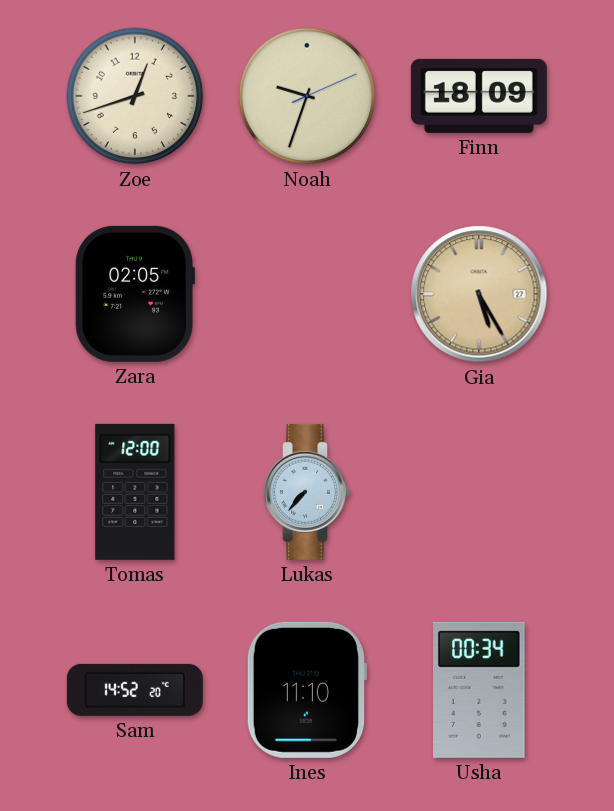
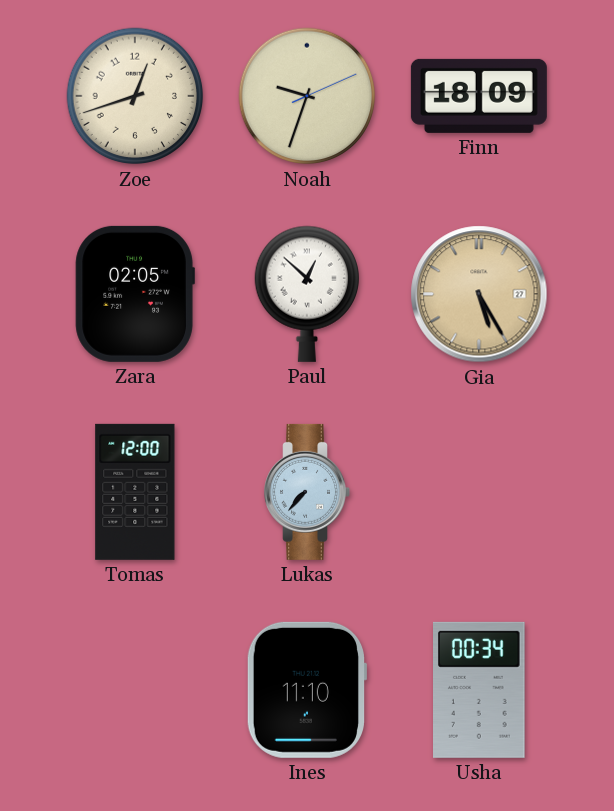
Paul: none -> 12:52 (306, 294)
Sam: 14:52 -> none (135, 690)
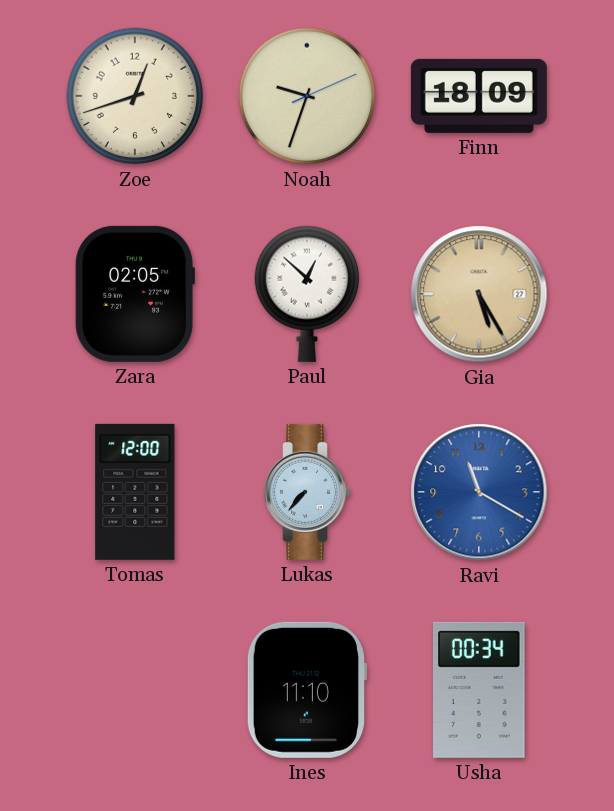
Ravi: none -> 11:20 (479, 492)
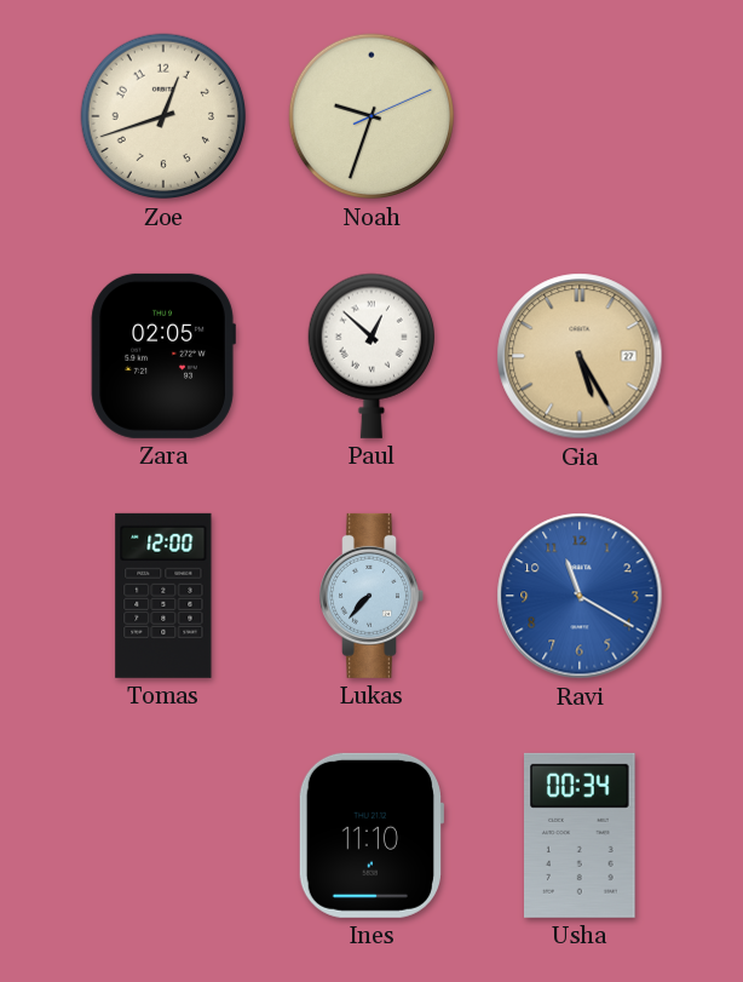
Finn: 18:09 -> none (479, 96)
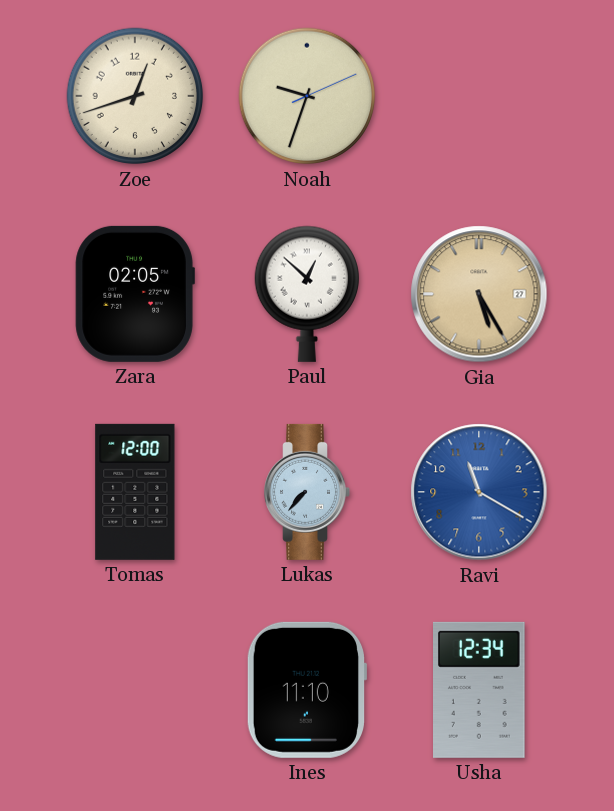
Usha: 00:34 -> 12:34 (480, 690)
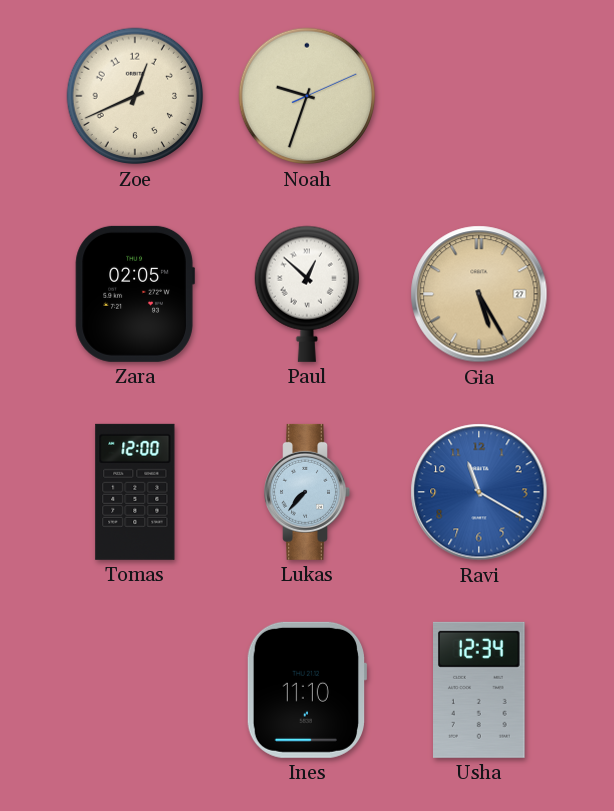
Zoe: 12:42 -> 12:41 (135, 96)
